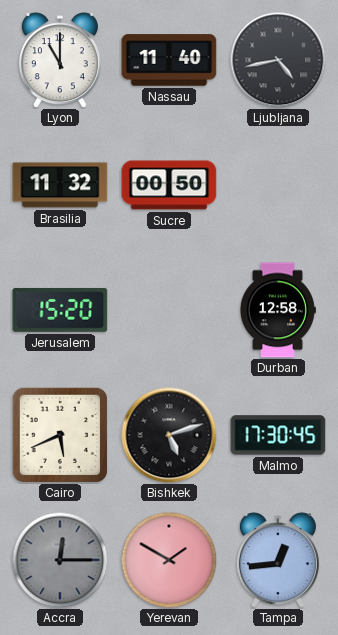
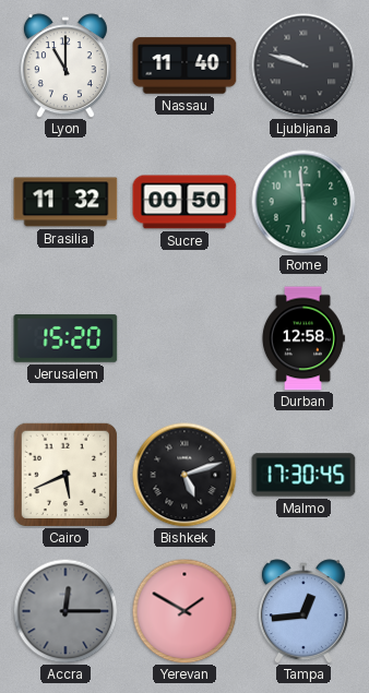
Ljubljana: 4:43 -> 9:48 (303, 65)
Rome: none -> 5:59 (303, 202)
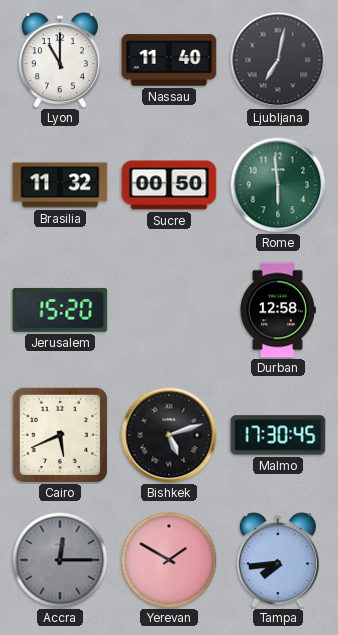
Ljubljana: 9:48 -> 7:02 (278, 60)
Tampa: 12:44 -> 7:44 (278, 560)
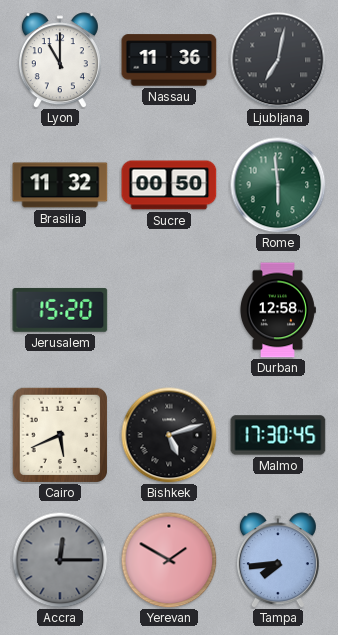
Nassau: 11:40 -> 11:36 (169, 60)
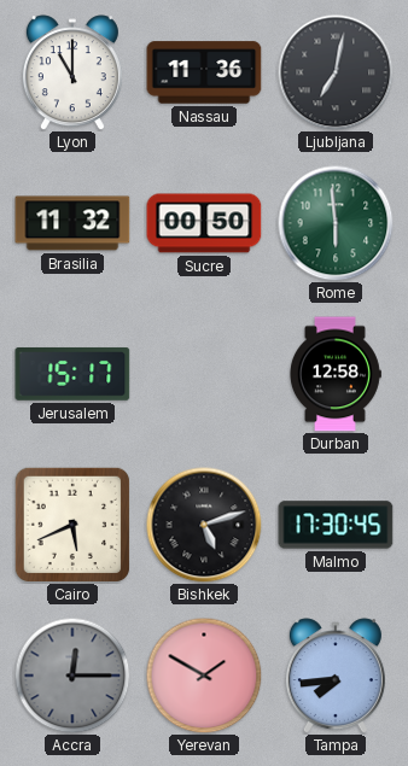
Jerusalem: 15:20 -> 15:17 (72, 374)
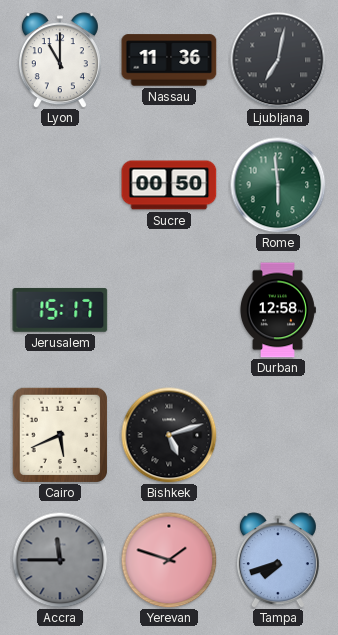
Brasilia: 11:32 -> none (72, 223)
Malmo: 17:30 -> none (336, 525)
Accra: 12:15 -> 11:45 (60, 560)
Yerevan: 1:50 -> 1:48 (169, 560)
Tampa: 7:44 -> 7:42 (278, 560)
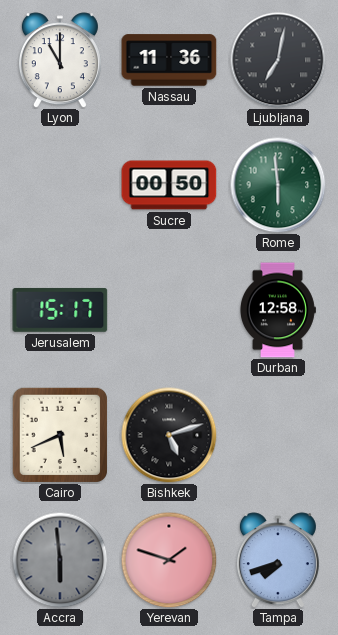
Accra: 11:45 -> 5:59 (60, 560)
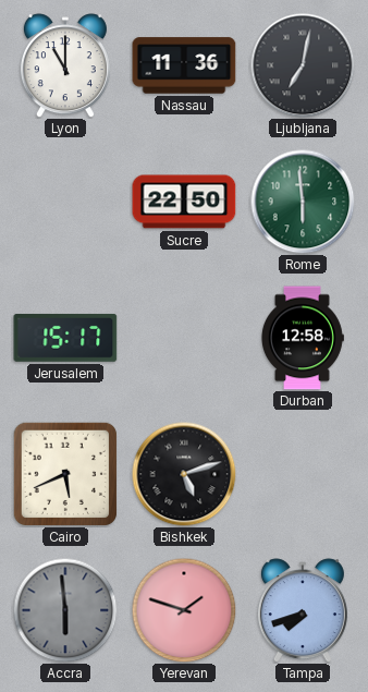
Sucre: 00:50 -> 22:50 (184, 202)
